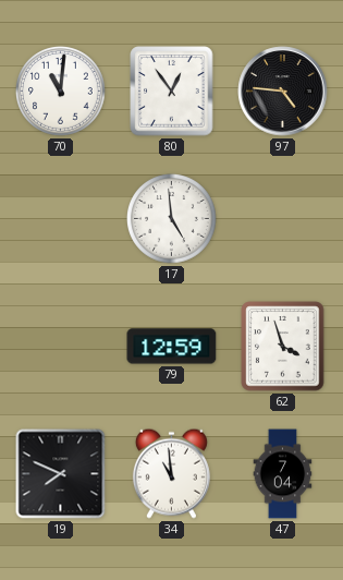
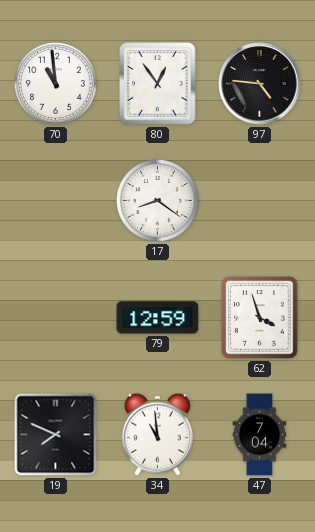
70: 11:01 -> 10:59 (56, 84)
17: 4:59 -> 8:21 (158, 201)
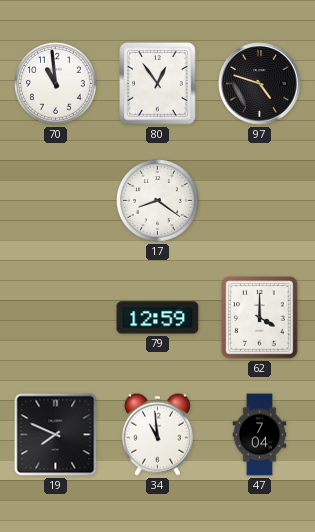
97: 4:46 -> 4:48 (260, 84)
62: 3:57 -> 4:00 (260, 318)
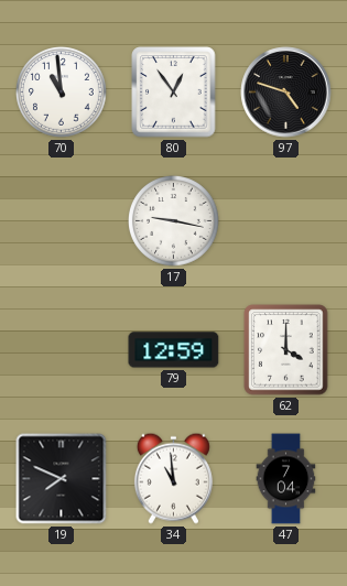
17: 8:21 -> 9:17 (174, 221)
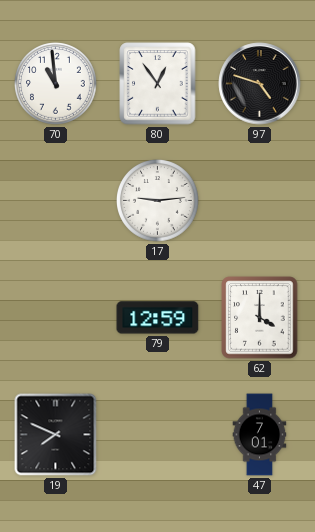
17: 9:17 -> 9:14 (158, 201)
34: 10:59 -> none (173, 478)
47: 7:04 -> 7:01 (260, 435)
